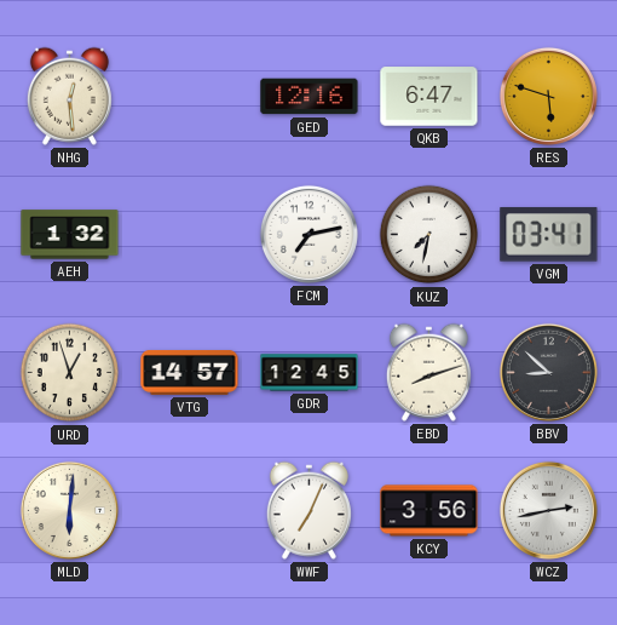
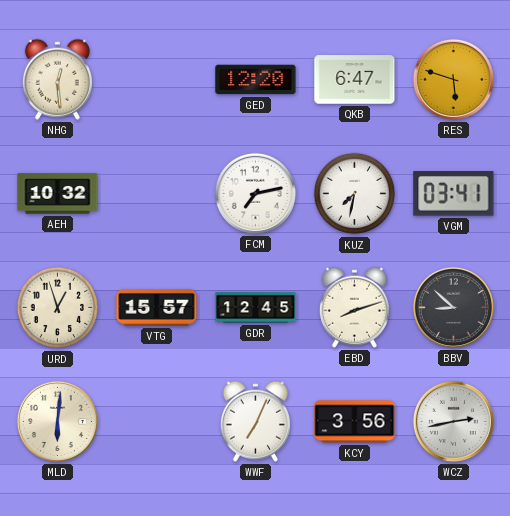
GED: 12:16 -> 12:20 (256, 80)
AEH: 1:32 -> 10:32 (58, 194)
VTG: 14:57 -> 15:57 (157, 308)
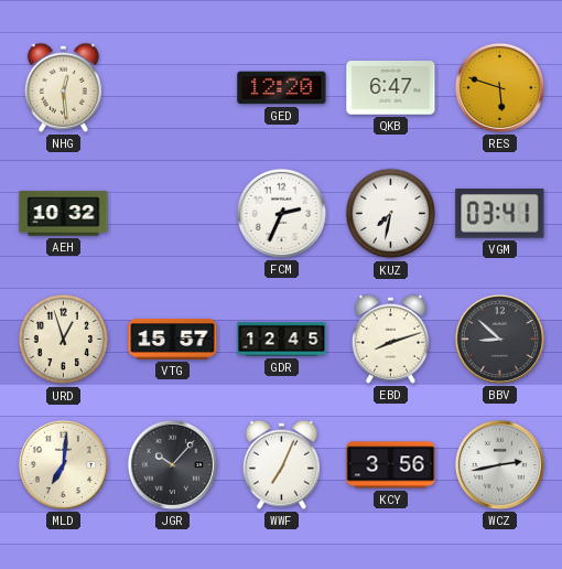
FCM: 7:13 -> 2:34 (281, 213)
MLD: 6:01 -> 7:01 (63, 464)
JGR: none -> 10:07 (172, 464)
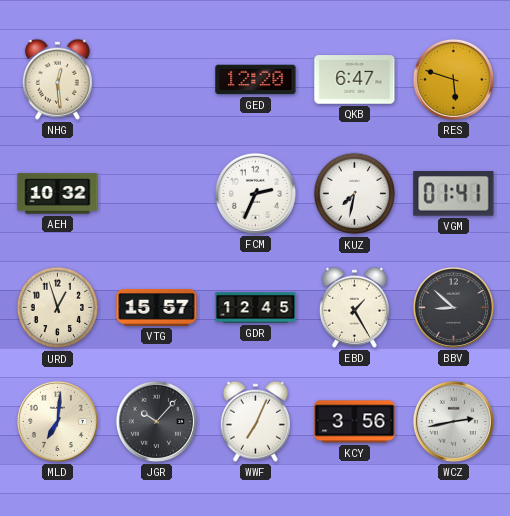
VGM: 03:41 -> 01:41 (454, 194)
EBD: 8:12 -> 1:25 (354, 307)
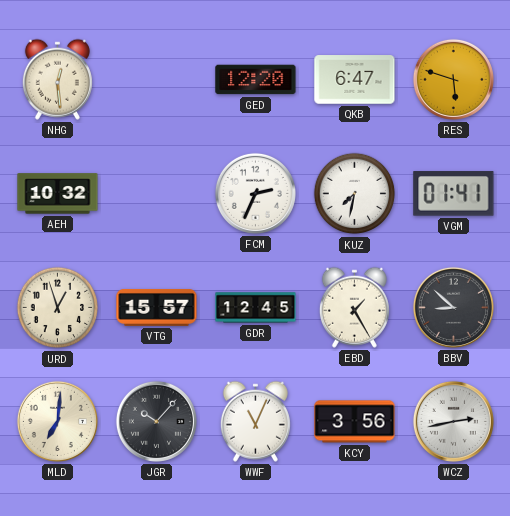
WWF: 7:04 -> 11:04 (255, 421)
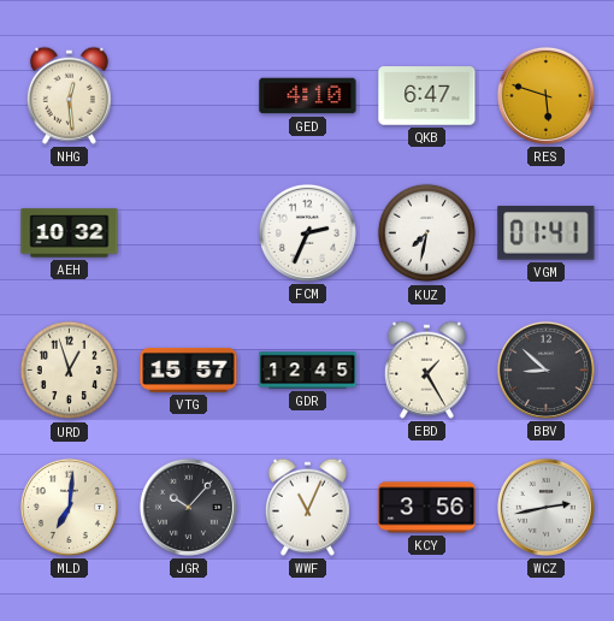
GED: 12:20 -> 4:10 (308, 96)
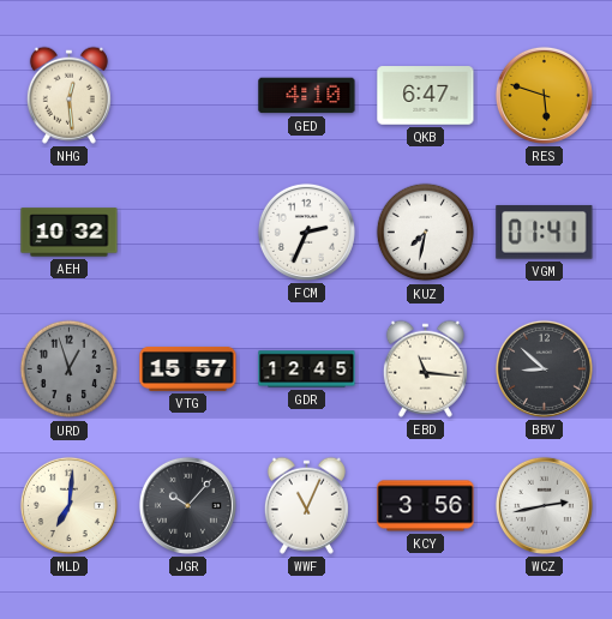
URD dial: cream -> grey (70, 369)
EBD: 1:25 -> 11:16 (425, 368)
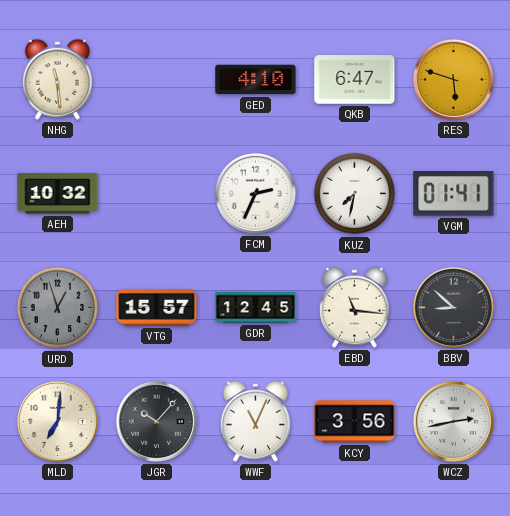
NHG: 12:29 -> 11:29 (57, 79)
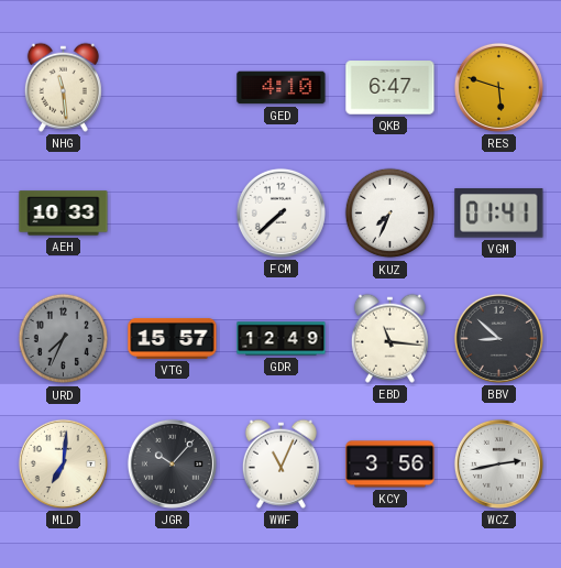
AEH: 10:32 -> 10:33 (64, 214)
FCM: 2:34 -> 7:38 (280, 212)
KUZ: 7:32 -> 7:34 (391, 214)
URD: 12:57 -> 7:34 (64, 339)
GDR: 12:45 -> 12:49 (282, 339)
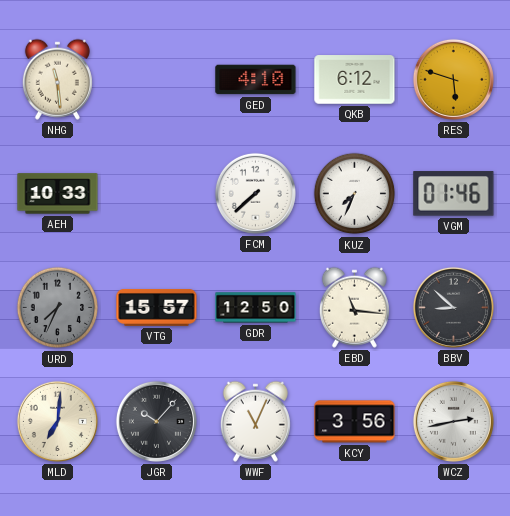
QKB: 6:47 -> 6:12 (355, 80)
VGM: 01:41 -> 01:46 (454, 194)
GDR: 12:49 -> 12:50 (256, 308)
